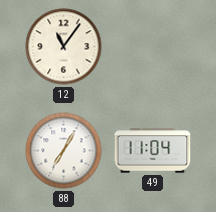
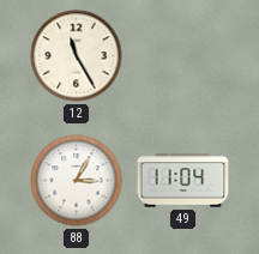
12: 11:06 -> 11:25 (77, 56)
88: 7:05 -> 3:05 (77, 181)
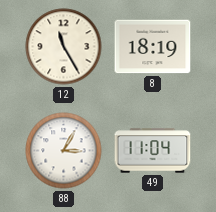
8: none -> 18:19 (153, 47)
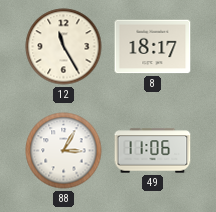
8: 18:19 -> 18:17 (153, 47)
49: 11:04 -> 11:06 (153, 151)
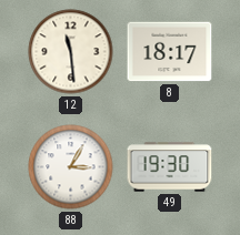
12: 11:25 -> 11:29 (71, 52)
49: 11:06 -> 19:30 (170, 167)
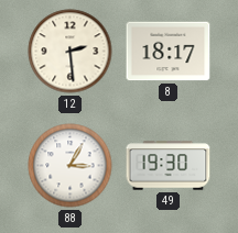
12: 11:29 -> 2:29 (71, 52)
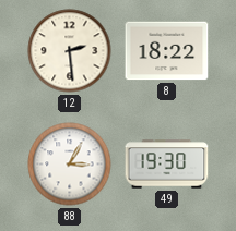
8: 18:17 -> 18:22 (167, 51)
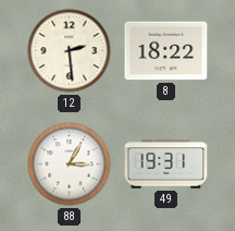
49: 19:30 -> 19:31 (166, 165)
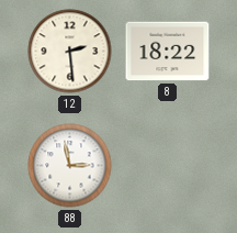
88: 3:05 -> 2:58 (70, 166)
49: 19:31 -> none (166, 165)
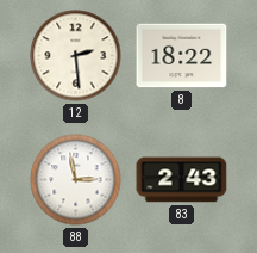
83: none -> 2:43 (182, 180)
